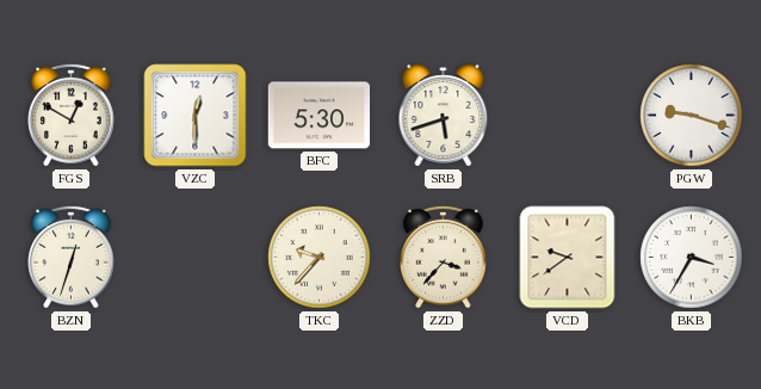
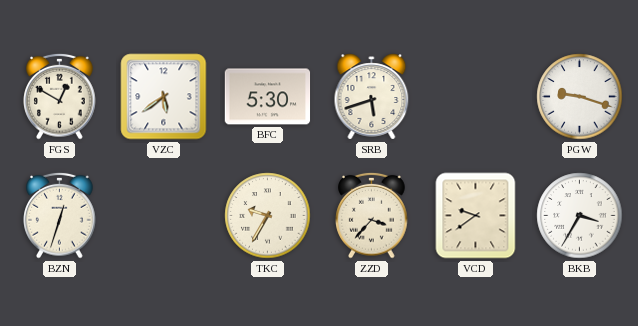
VZC: 12:30 -> 5:39 (164, 97)
TKC: 9:37 -> 9:35 (268, 216)
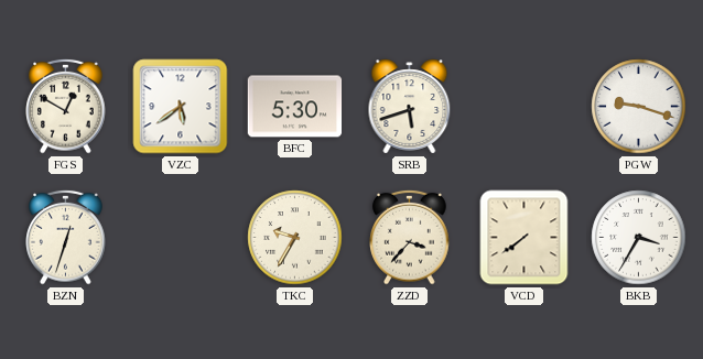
VCD: 9:39 -> 7:39 (524, 238)
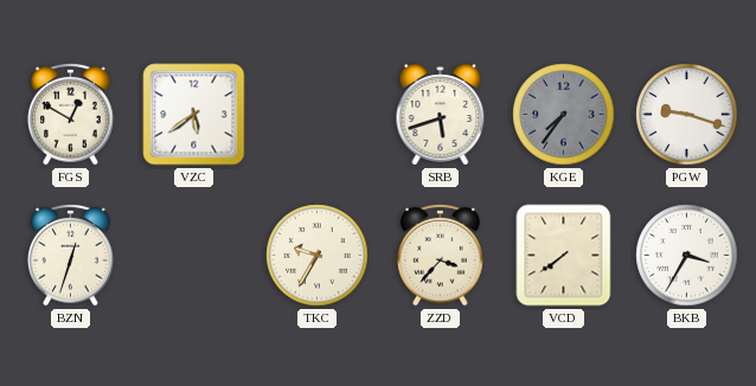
BFC: 5:30 -> none (295, 107)
KGE: none -> 7:36 (564, 115)
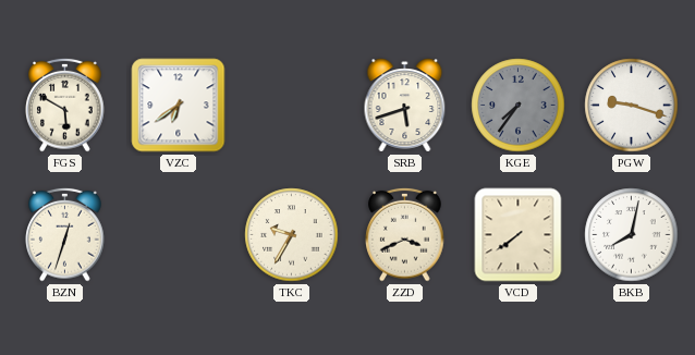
FGS: 12:50 -> 5:50 (65, 105)
VZC: 5:39 -> 6:39 (179, 106)
ZZD: 3:37 -> 3:41 (405, 234)
BKB: 3:35 -> 8:02 (632, 235)
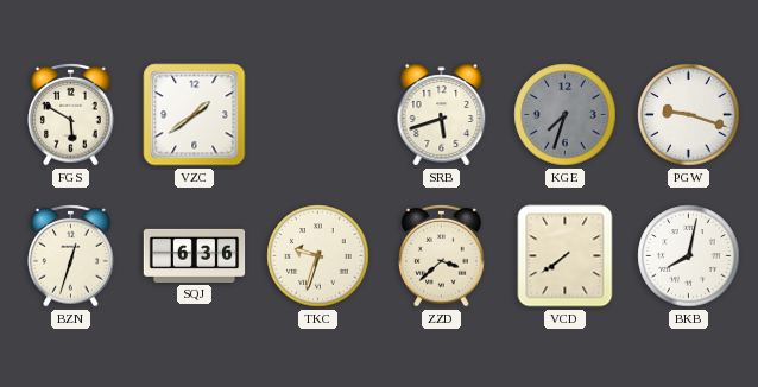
VZC: 6:39 -> 1:39 (195, 115)
KGE: 7:36 -> 7:33 (566, 115)
SQJ: none -> 6:36 (195, 255)
TKC: 9:35 -> 9:33 (318, 256)
ZZD: 3:41 -> 3:38 (442, 255)
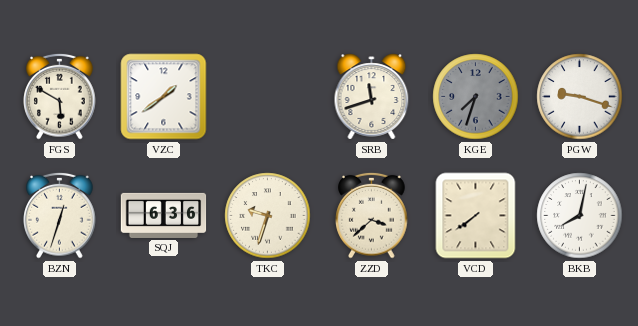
SRB: 5:42 -> 11:42 (372, 97)
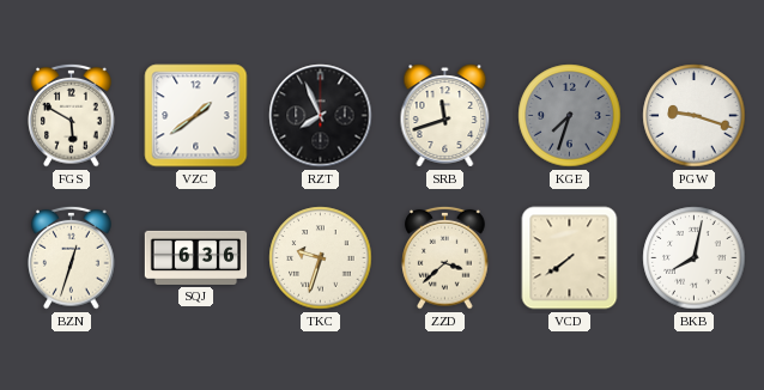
RZT: none -> 7:56 (321, 116)
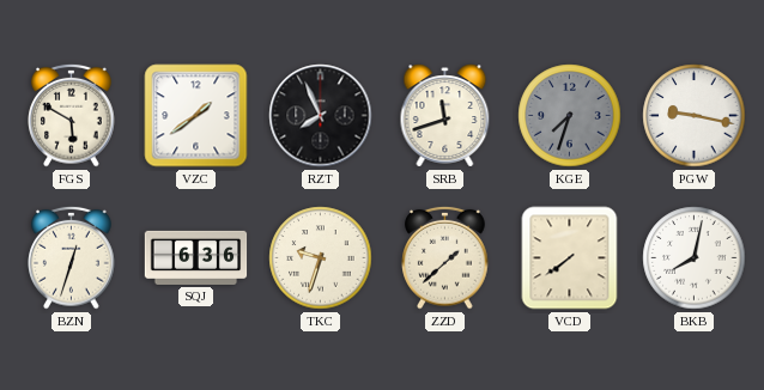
PGW: 9:18 -> 9:17 (695, 116)
ZZD: 3:38 -> 1:38 (445, 257)
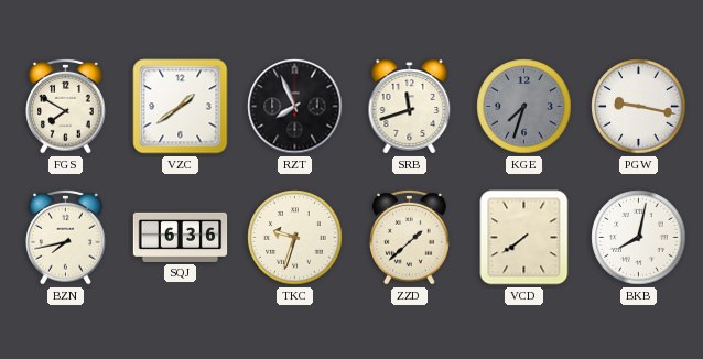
FGS: 5:50 -> 7:50 (66, 106)
BZN: 12:33 -> 7:43 (66, 237)
